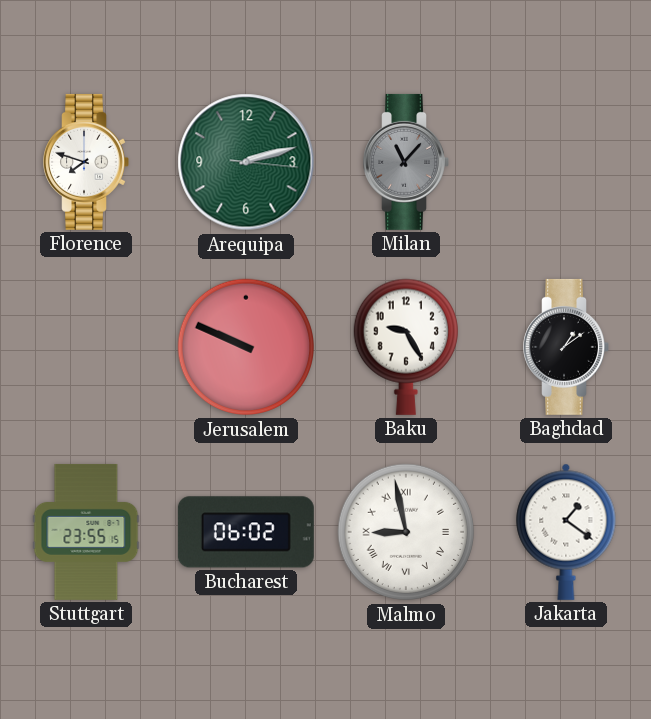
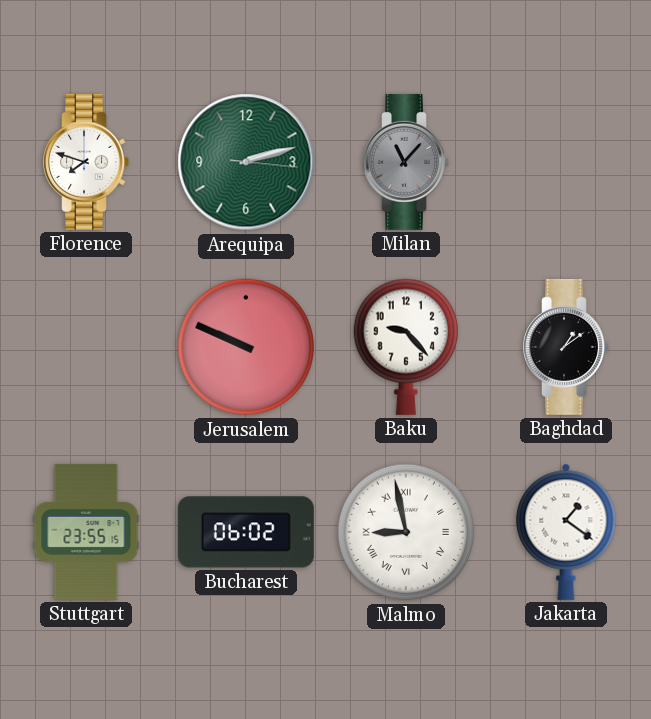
Baku: 9:25 -> 9:23 (406, 347)
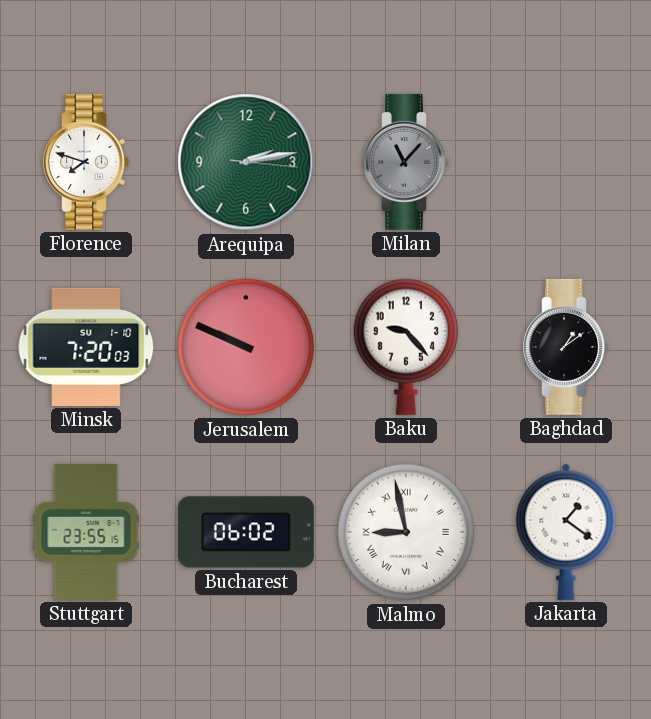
Arequipa: 2:12 -> 2:13 (246, 162)
Minsk: none -> 7:20 (86, 347)
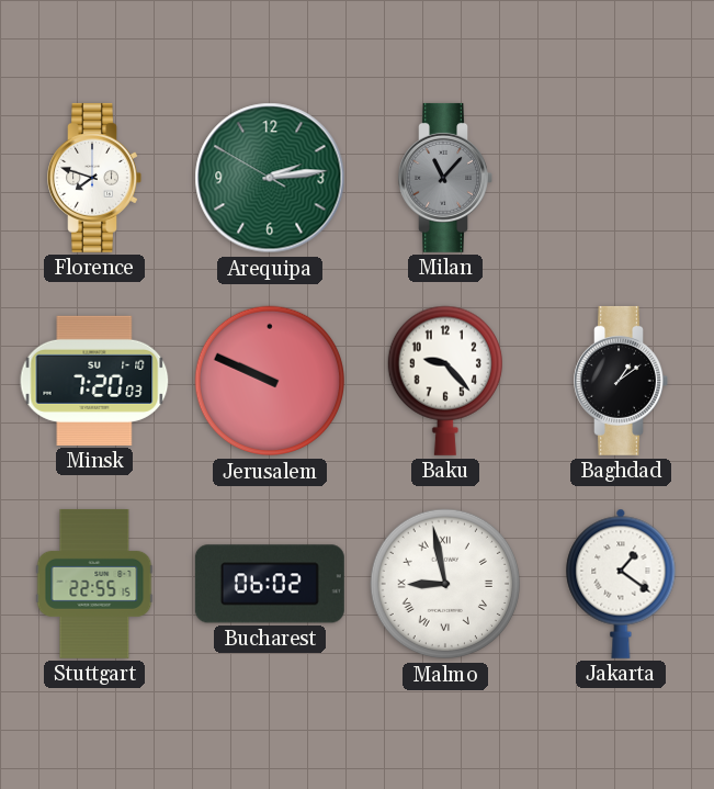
Arequipa: 2:13:16 -> 2:13:50 (270, 178)
Stuttgart: 23:55 -> 22:55 (94, 584)
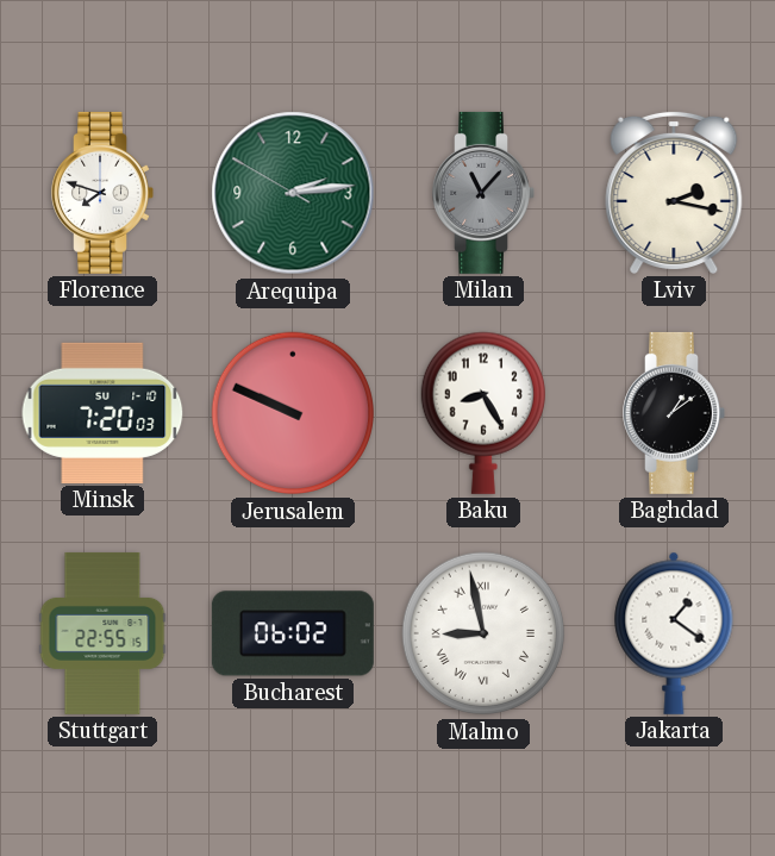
Lviv: none -> 2:17 (674, 192)
Baku: 9:23 -> 8:25 (483, 413)
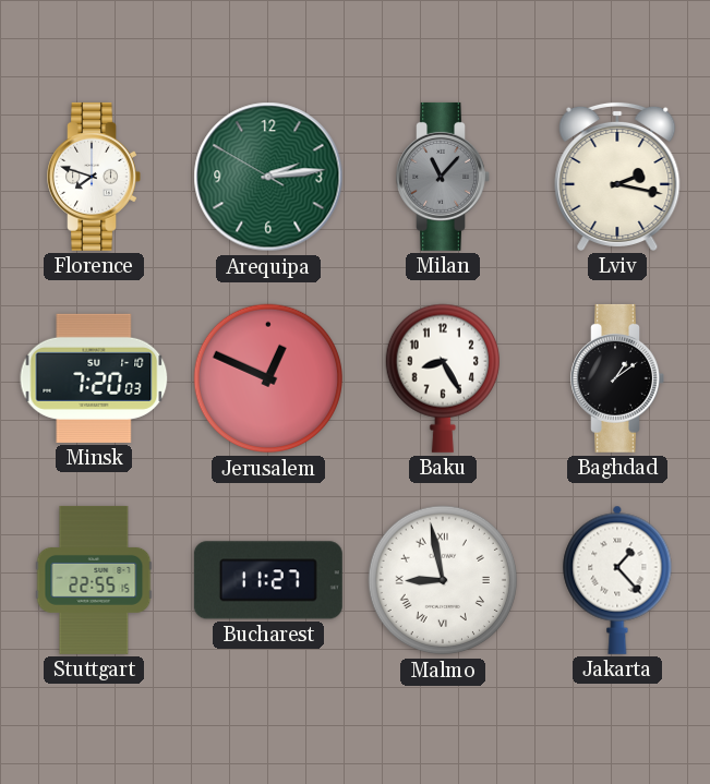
Jerusalem: 9:49 -> 12:49 (268, 378)
Bucharest: 06:02 -> 11:27 (268, 580)
Jakarta: 1:21 -> 1:23 (617, 580)
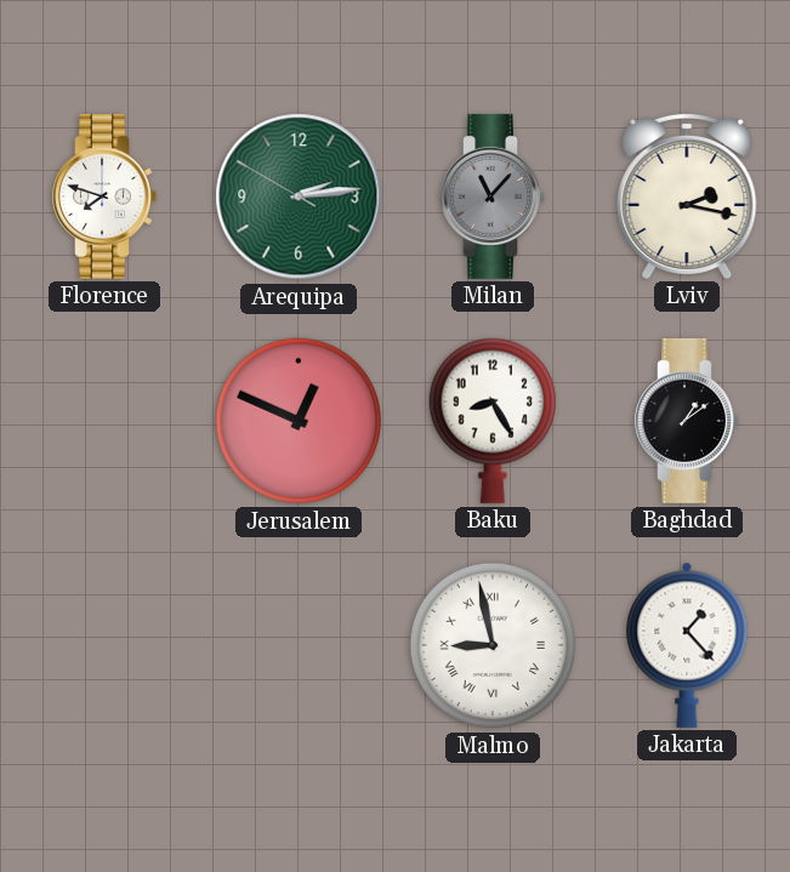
Minsk: 7:20 -> none (94, 378)
Stuttgart: 22:55 -> none (94, 580)
Bucharest: 11:27 -> none (268, 580)
